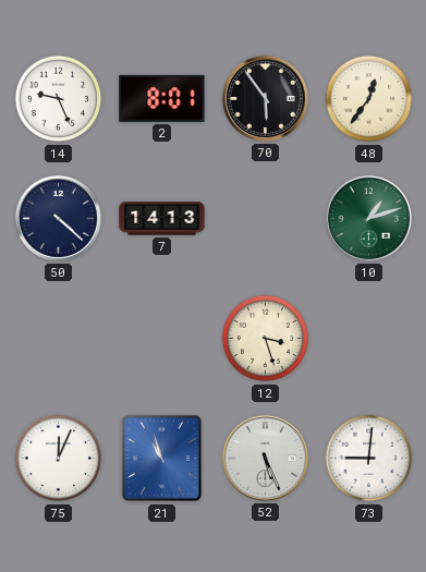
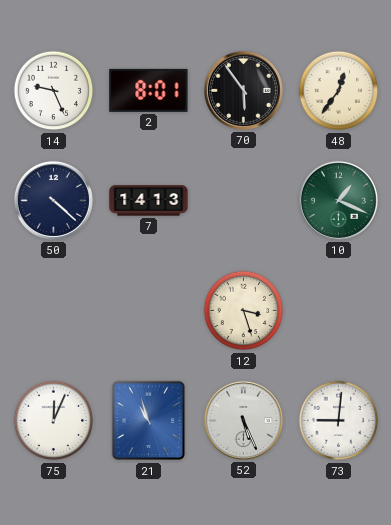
10: 1:12 -> 1:19 (338, 200)
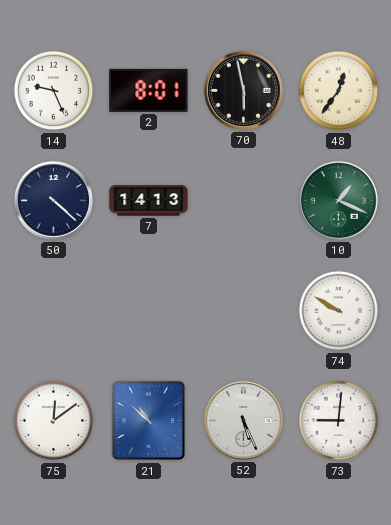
70: 5:54 -> 5:58 (243, 90)
12: 3:27 -> none (244, 311)
74: none -> 9:50 (339, 311)
75: 12:04 -> 12:09 (54, 421)
21: 10:57 -> 10:52 (149, 421)
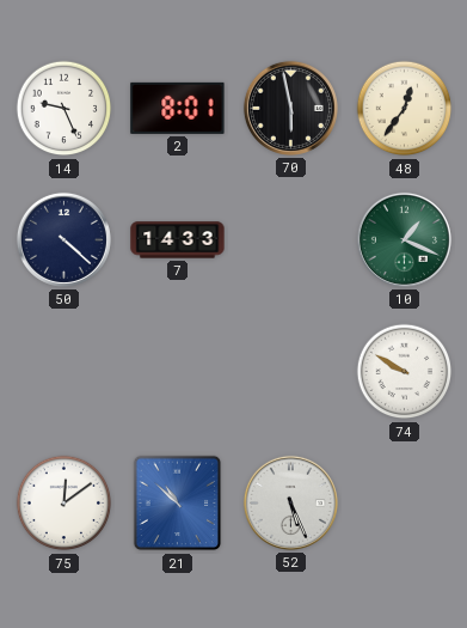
7: 14:13 -> 14:33 (178, 240)
73: 9:01 -> none (339, 421)
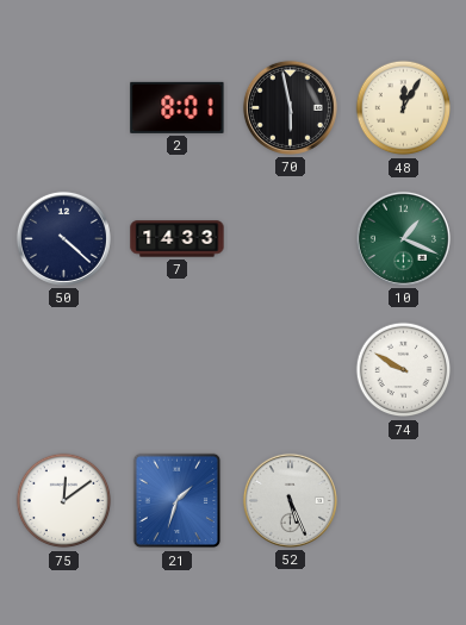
14: 9:26 -> none (64, 109)
48: 12:36 -> 12:05 (404, 108)
21: 10:52 -> 1:33 (178, 501)
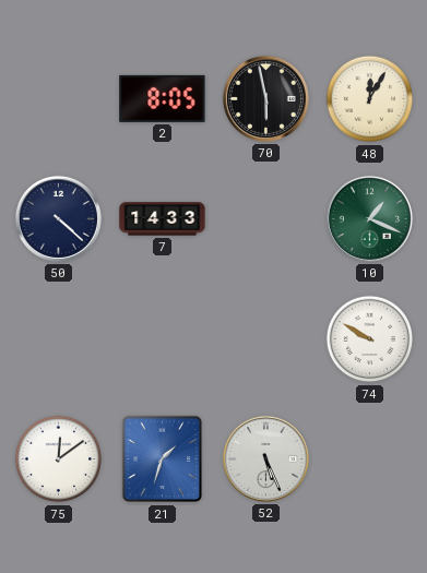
2: 8:01 -> 8:05 (163, 98)
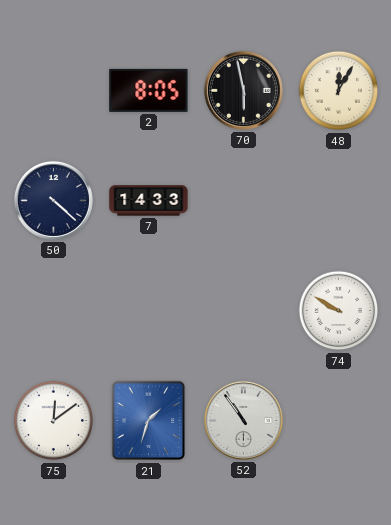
10: 1:19 -> none (369, 218)
52: 5:26 -> 10:54 (243, 420)
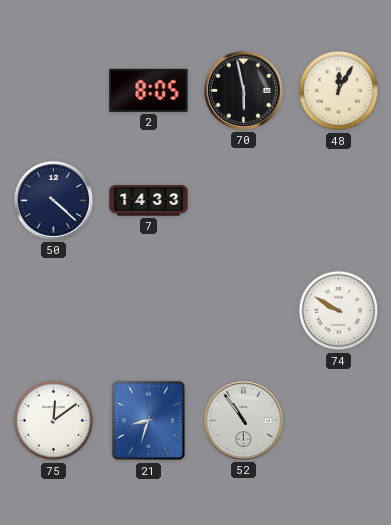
21: 1:33 -> 8:33 (149, 421)
